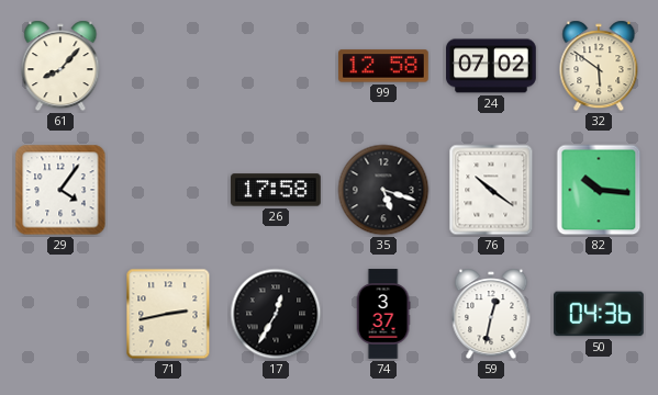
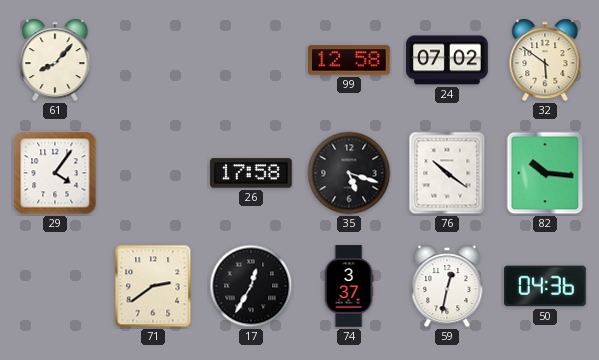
71: 2:43 -> 2:39 (153, 286)
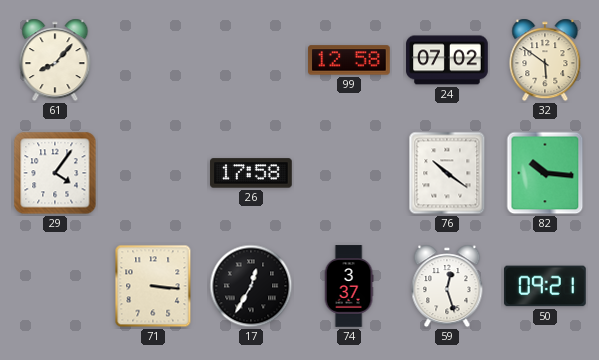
35: 5:18 -> none (349, 173)
71: 2:39 -> 3:16 (153, 286)
59: 12:32 -> 12:27 (447, 286)
50: 04:36 -> 09:21 (546, 286)
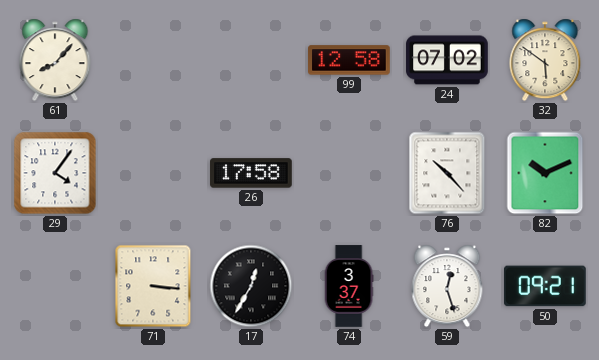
76: 10:21 -> 10:23 (447, 173)
82: 10:16 -> 10:11 (545, 173)
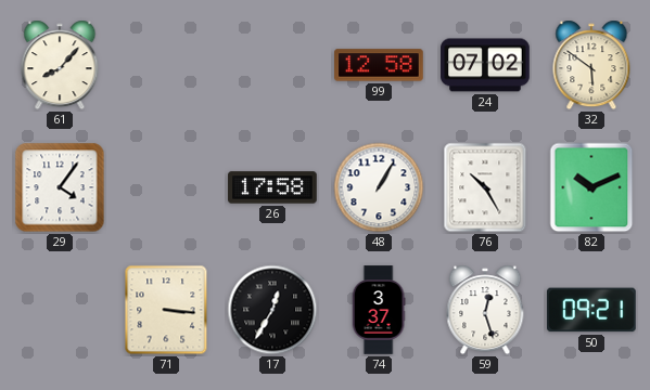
48: none -> 1:05 (379, 187)
76: 10:23 -> 10:25 (485, 187)
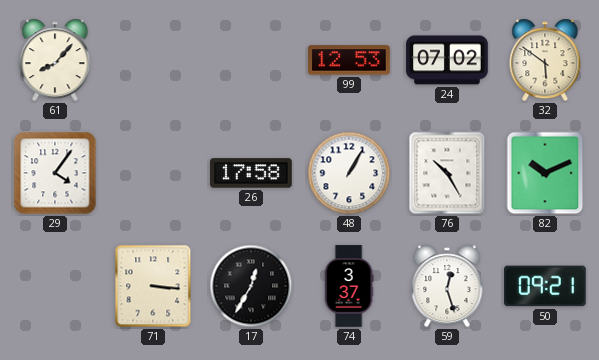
99: 12:58 -> 12:53 (349, 60)
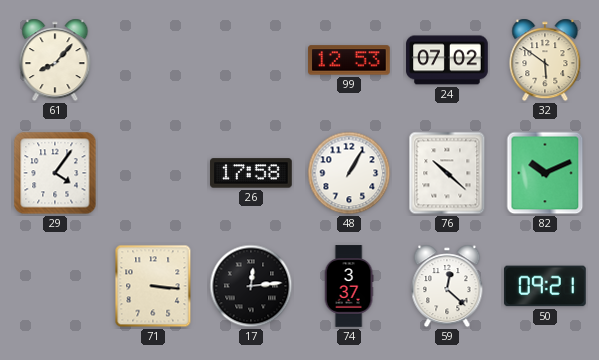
76: 10:25 -> 10:22 (447, 173)
17: 12:35 -> 12:14 (251, 286)
59: 12:27 -> 12:22 (447, 286)
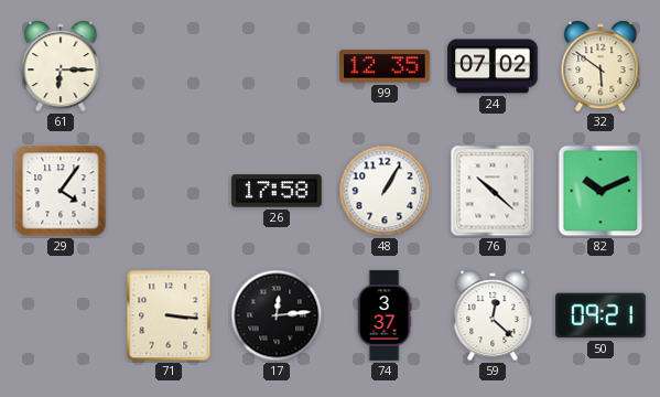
61: 8:07 -> 6:15 (61, 66)
99: 12:53 -> 12:35 (385, 66)
